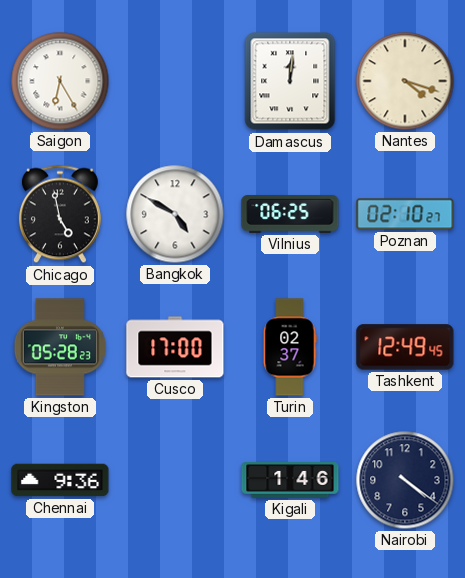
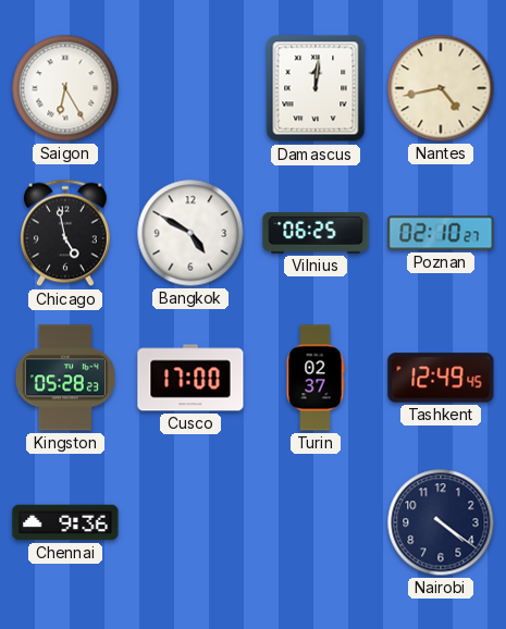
Nantes: 4:18 -> 4:43 (441, 88)
Kigali: 1:46 -> none (290, 481)
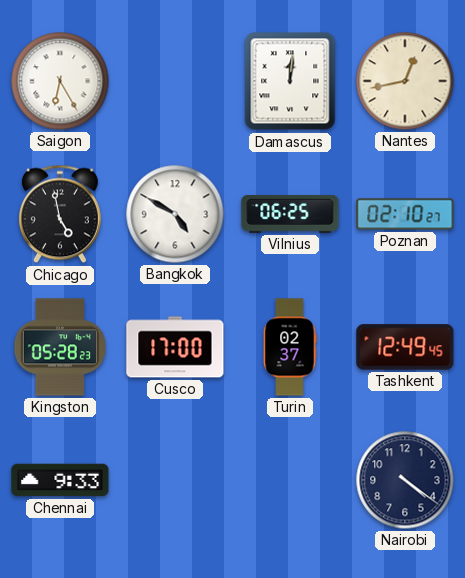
Nantes: 4:43 -> 12:43 (405, 81)
Chennai: 9:36 -> 9:33 (60, 480)
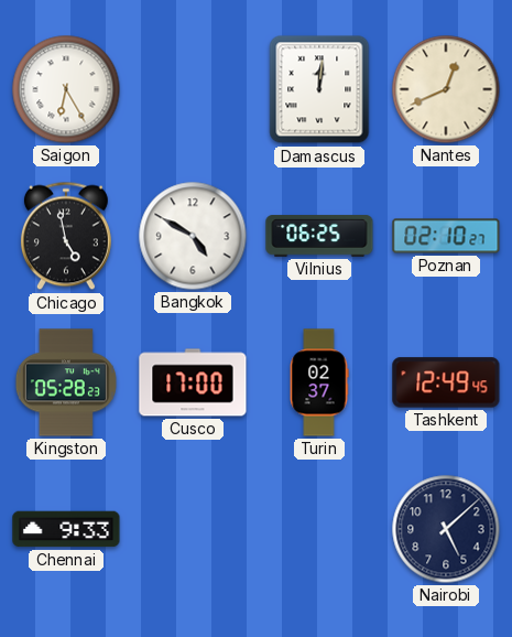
Nantes: 12:43 -> 12:41 (446, 89)
Nairobi: 4:21 -> 5:08 (446, 529)
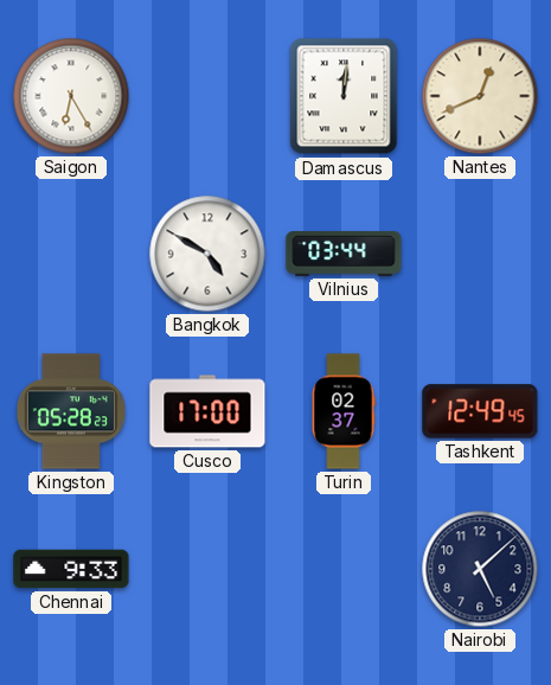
Chicago: 4:58 -> none (66, 236)
Vilnius: 06:25 -> 03:44 (344, 254)
Poznan: 02:10 -> none (446, 236)
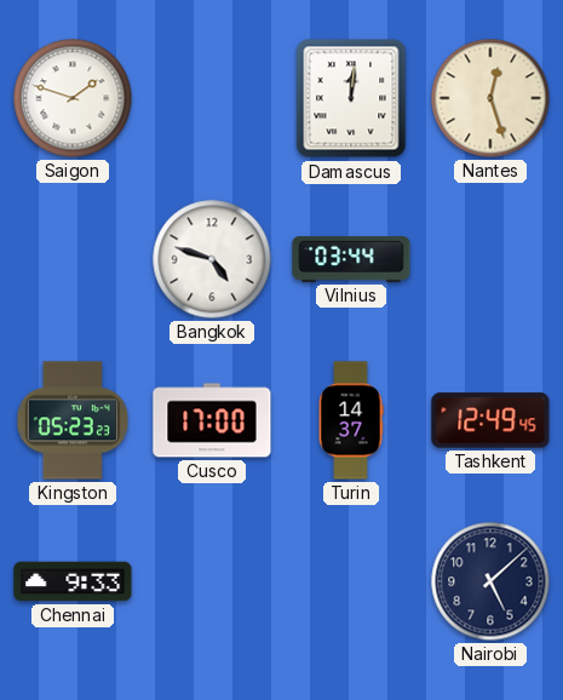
Saigon: 6:25 -> 1:48 (73, 98)
Nantes: 12:41 -> 12:27 (490, 98)
Bangkok: 4:50 -> 4:48 (212, 259)
Kingston: 05:28 -> 05:23 (73, 420)
Turin: 02:37 -> 14:37 (351, 420)
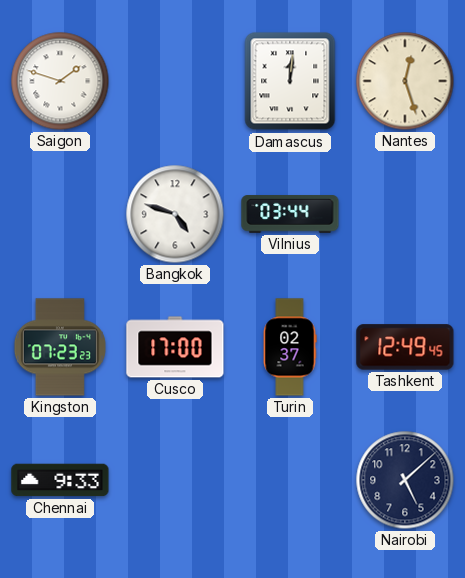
Kingston: 05:23 -> 07:23 (60, 347)
Turin: 14:37 -> 02:37 (290, 347)
